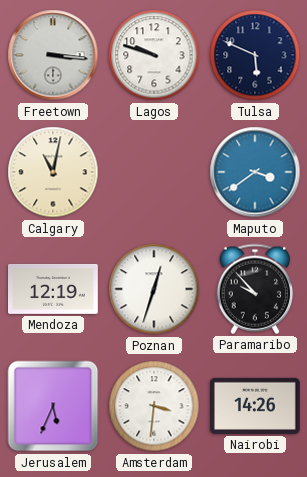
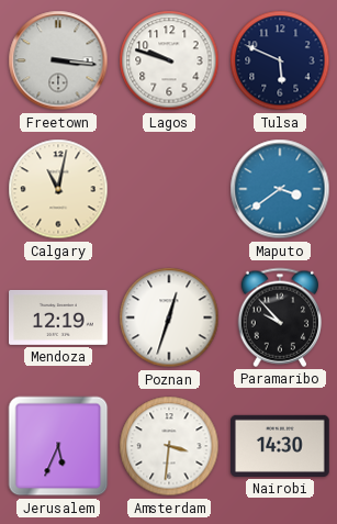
Nairobi: 14:26 -> 14:30 (281, 446)
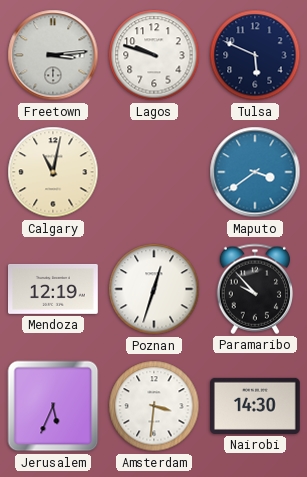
Freetown: 3:16 -> 3:14 (53, 55)
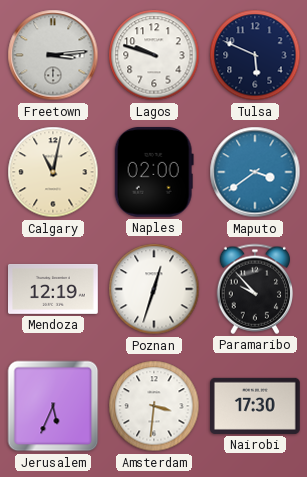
Naples: none -> 02:00 (154, 172)
Nairobi: 14:30 -> 17:30 (256, 406)
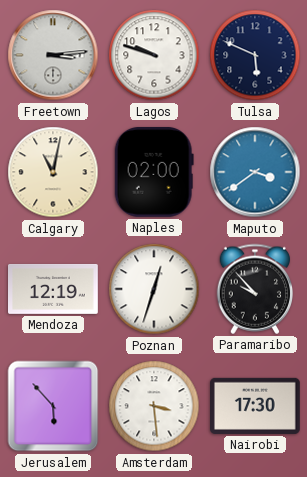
Jerusalem: 5:34 -> 5:53 (53, 406)
Amsterdam: 3:31 -> 3:29 (154, 406)
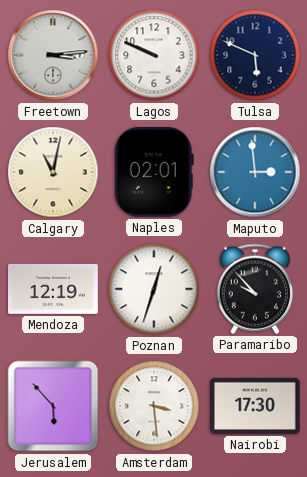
Lagos: 9:48 -> 9:49 (154, 55)
Naples: 02:00 -> 02:01 (154, 172)
Maputo: 3:39 -> 2:59 (255, 172)
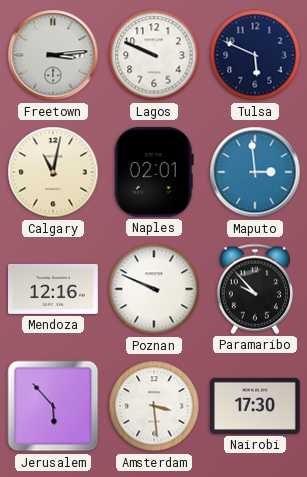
Mendoza: 12:19 -> 12:16 (54, 289)
Poznan: 12:33 -> 9:49 (154, 289)
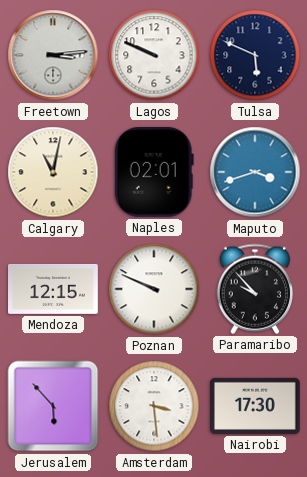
Maputo: 2:59 -> 3:42 (255, 172)
Mendoza: 12:16 -> 12:15 (54, 289)
